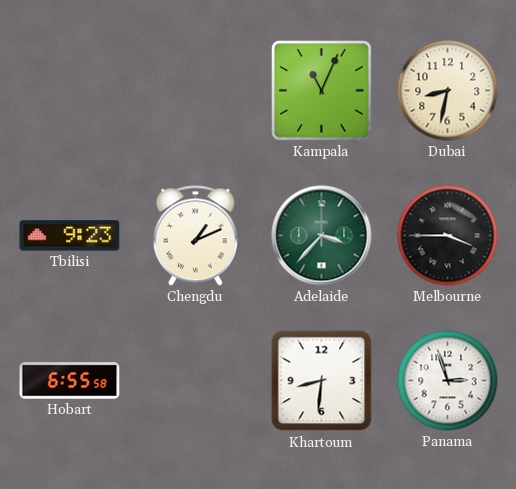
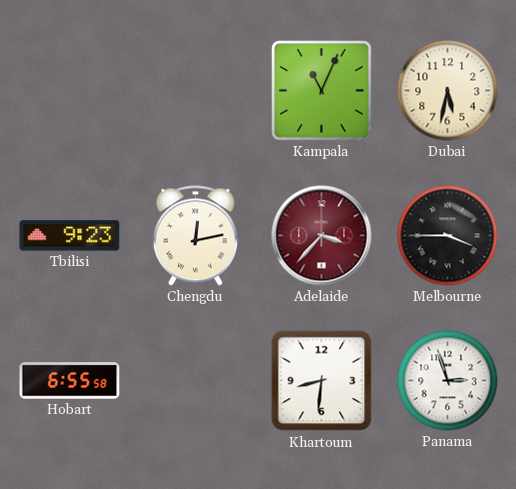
Dubai: 8:32 -> 5:32 (448, 91)
Chengdu: 1:11 -> 12:13 (195, 236)
Adelaide dial: green -> burgundy (322, 236)
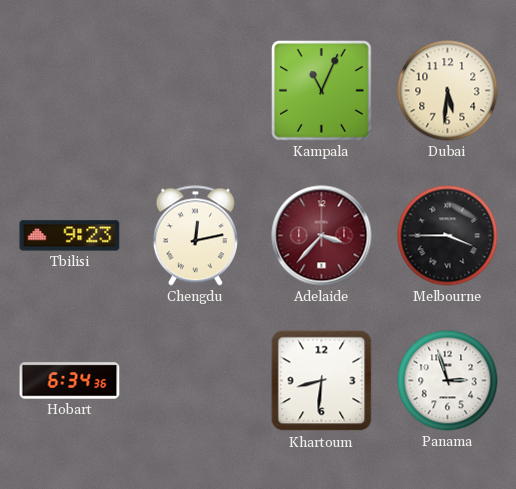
Dubai: 5:32 -> 5:31 (448, 91)
Hobart: 6:55 -> 6:34 (70, 381)
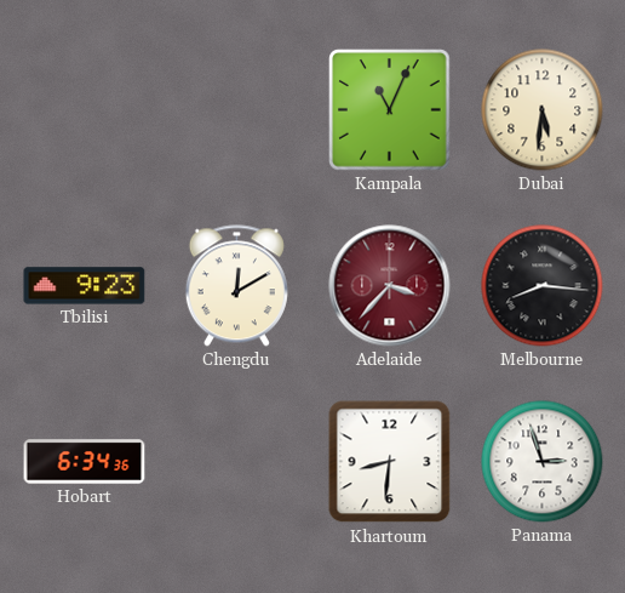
Chengdu: 12:13 -> 12:10 (236, 286)
Melbourne: 3:45 -> 8:16 (543, 286)
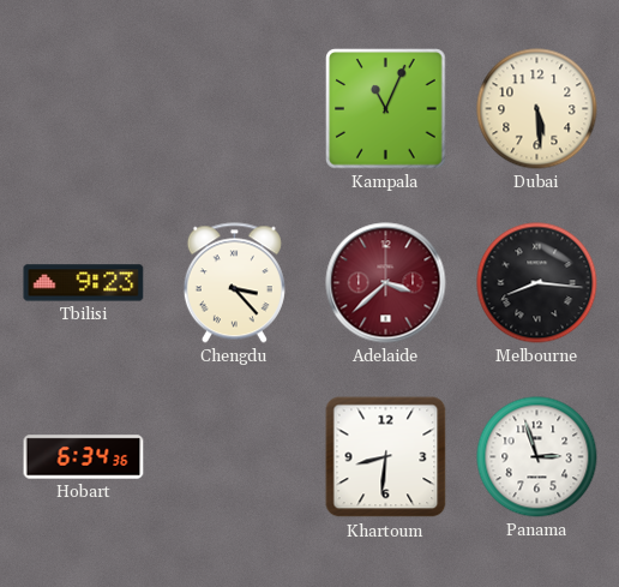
Dubai: 5:31 -> 5:29 (537, 109)
Chengdu: 12:10 -> 3:23 (234, 283)
Adelaide: 3:37 -> 3:38 (386, 283)
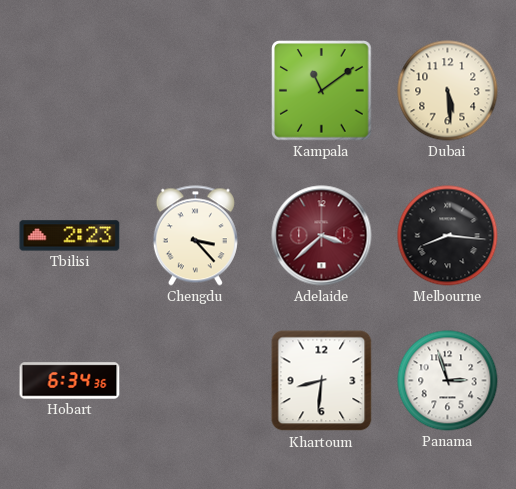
Kampala: 11:04 -> 11:09 (322, 91)
Tbilisi: 9:23 -> 2:23 (70, 236)
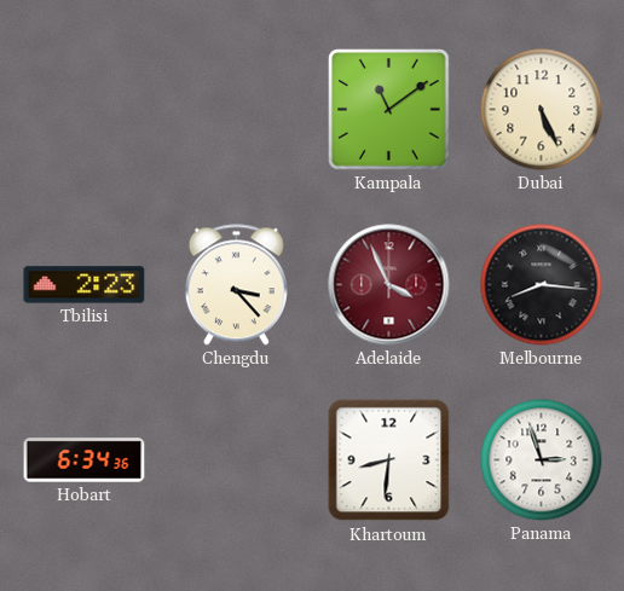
Dubai: 5:29 -> 5:26 (542, 110)
Adelaide: 3:38 -> 3:56 (389, 285)
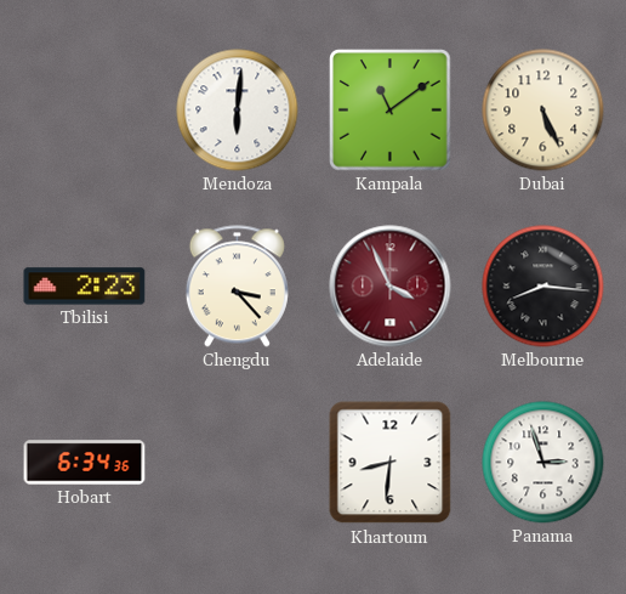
Mendoza: none -> 6:01 (238, 111)
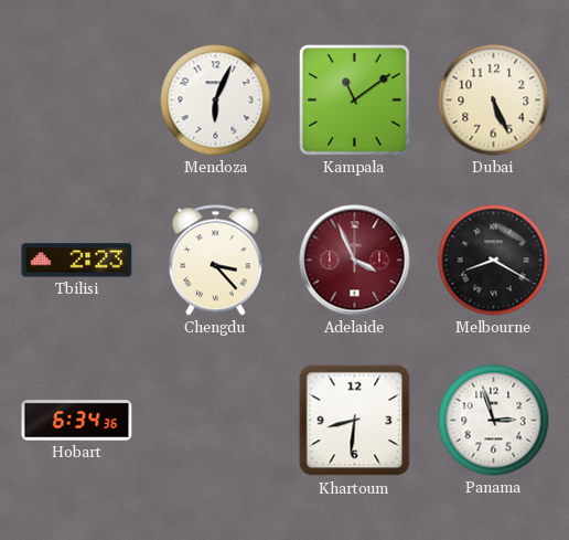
Mendoza: 6:01 -> 6:04 (216, 100)
Melbourne: 8:16 -> 8:20 (494, 261)
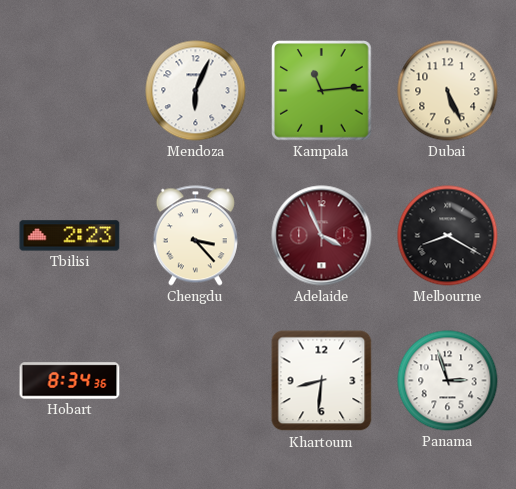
Kampala: 11:09 -> 11:14 (322, 91)
Hobart: 6:34 -> 8:34 (70, 381)
